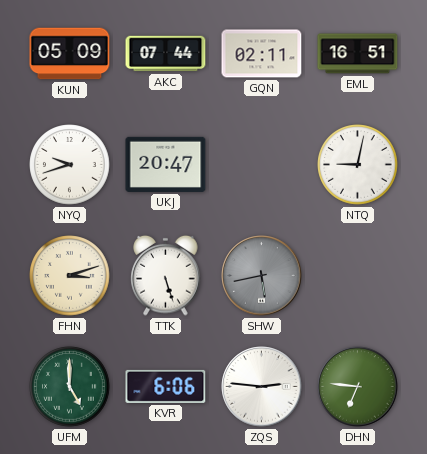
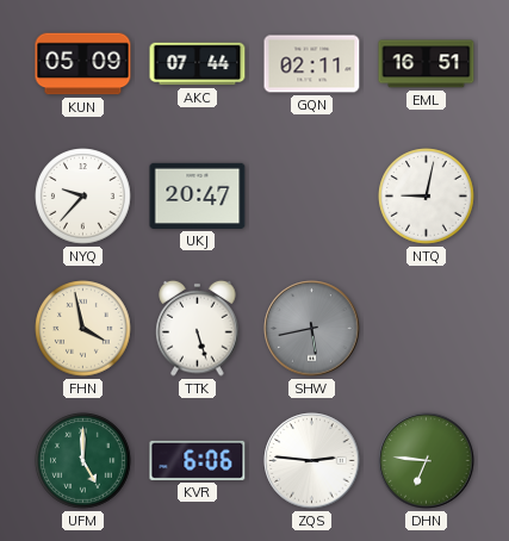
NYQ: 9:42 -> 9:37 (83, 197)
FHN: 3:12 -> 3:58 (83, 329)
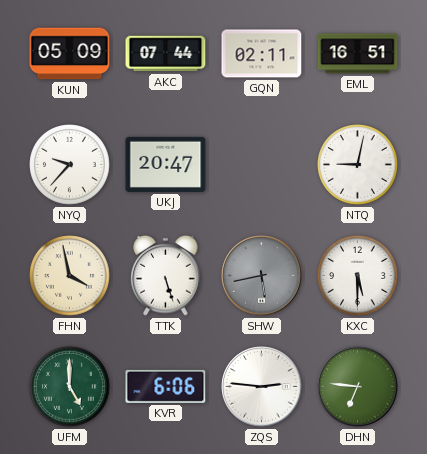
KXC: none -> 5:30 (358, 276)
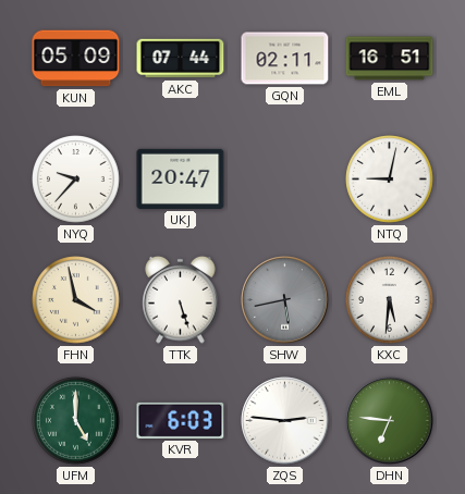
KXC: 5:30 -> 5:31 (390, 300)
KVR: 6:06 -> 6:03 (181, 420)
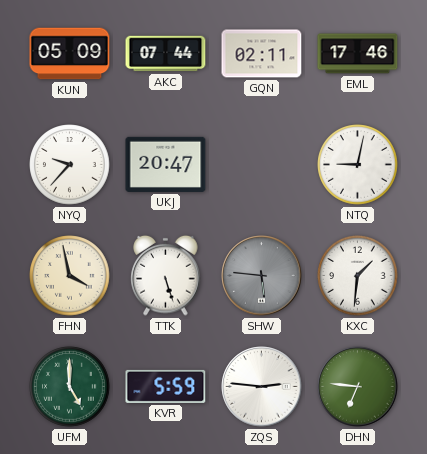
EML: 16:51 -> 17:46 (358, 54)
SHW: 5:43 -> 5:46 (262, 276)
KXC: 5:31 -> 1:31 (358, 276)
KVR: 6:03 -> 5:59 (166, 386)
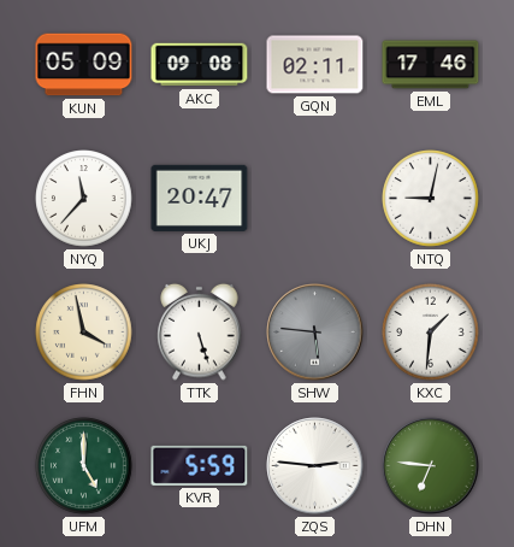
AKC: 07:44 -> 09:08 (200, 65)
NYQ: 9:37 -> 11:37 (84, 199)
